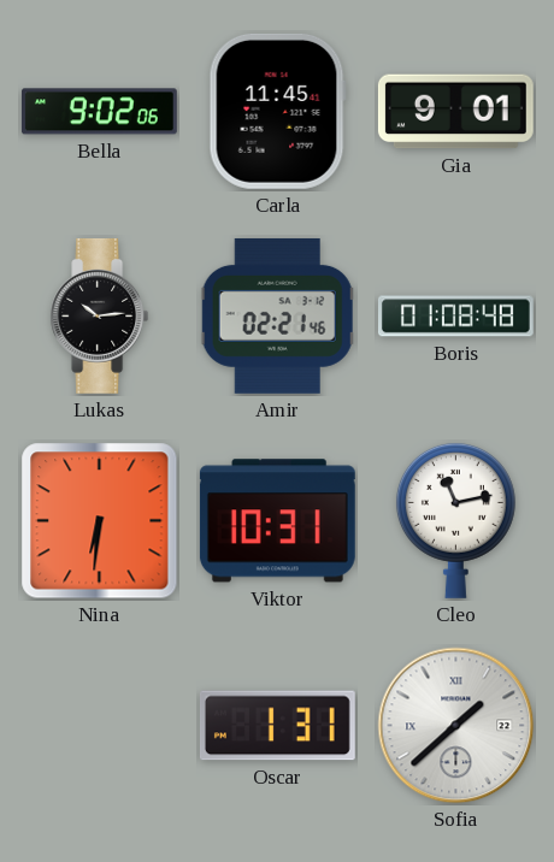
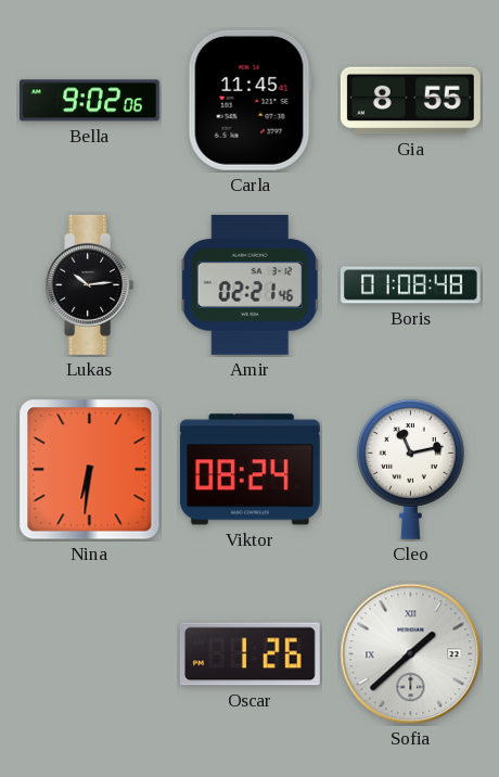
Gia: 9:01 -> 8:55 (410, 101)
Viktor: 10:31 -> 08:24 (250, 470)
Oscar: 1:31 -> 1:26 (250, 654)
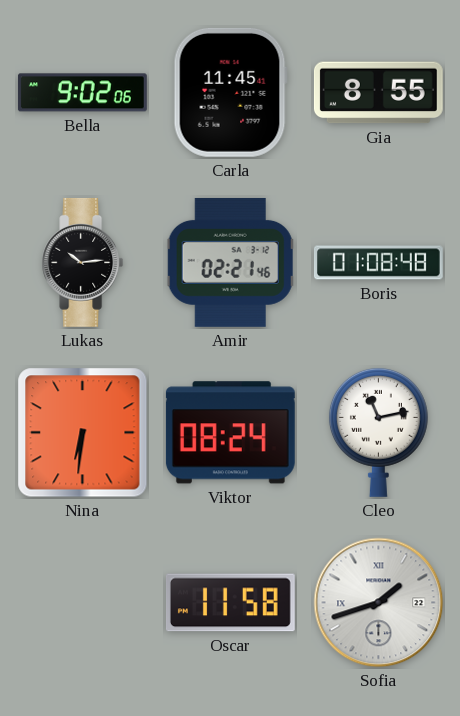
Oscar: 1:26 -> 11:58 (230, 603)
Sofia: 1:38 -> 1:42 (379, 603)
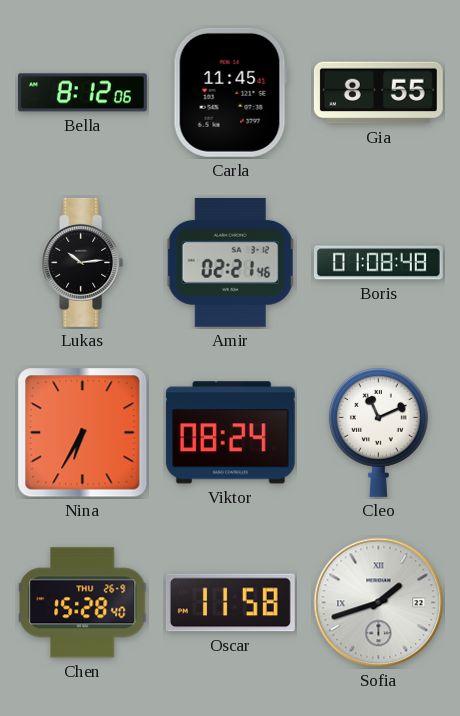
Bella: 9:02 -> 8:12 (82, 93)
Nina: 6:31 -> 6:35 (83, 433)
Cleo: 11:13 -> 11:11 (378, 432)
Chen: none -> 15:28 (82, 603)
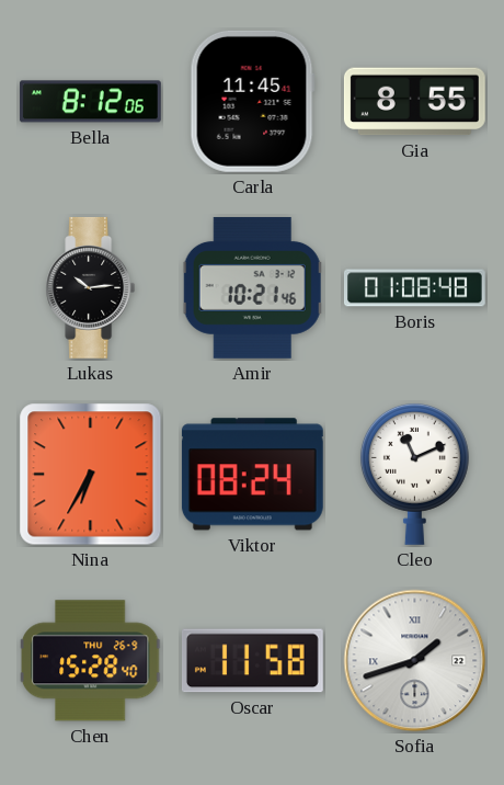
Amir: 02:21 -> 10:21 (253, 287)
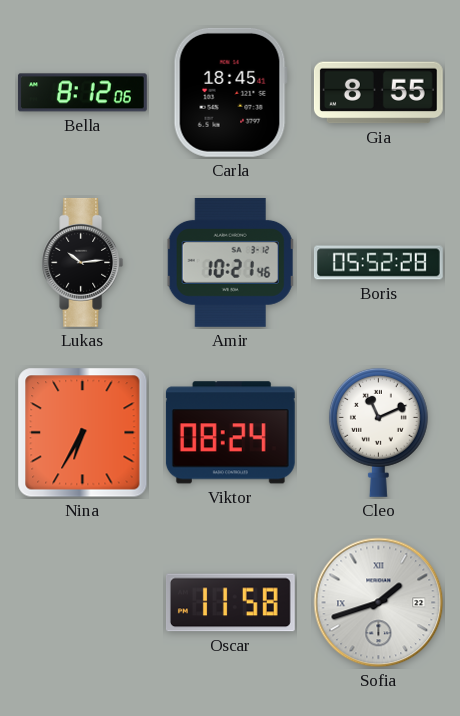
Carla: 11:45 -> 18:45 (230, 92)
Boris: 01:08 -> 05:52 (378, 263)
Chen: 15:28 -> none (90, 661)
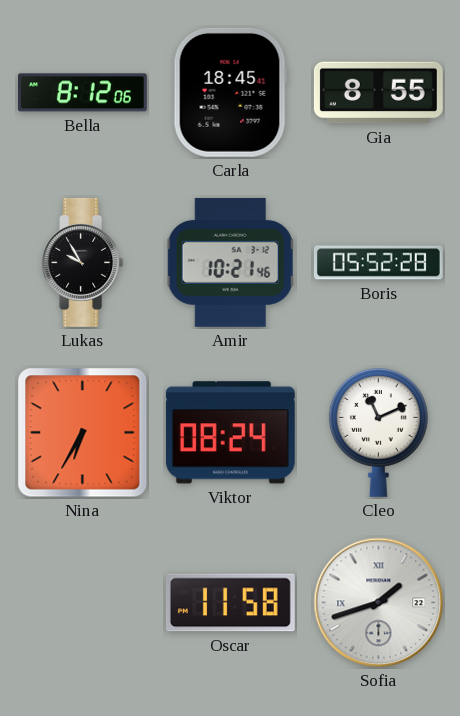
Lukas: 10:14 -> 9:55 (83, 262)
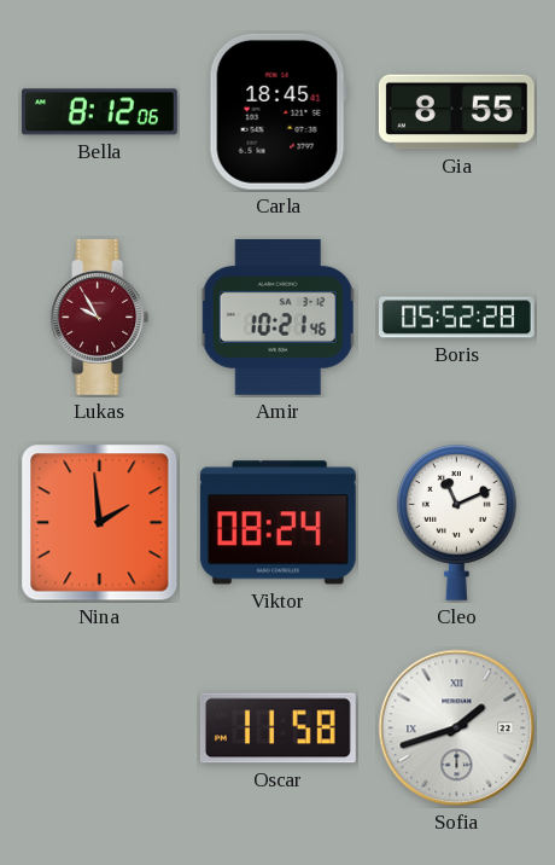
Lukas dial: black -> burgundy (100, 317)
Nina: 6:35 -> 1:59 (100, 523)
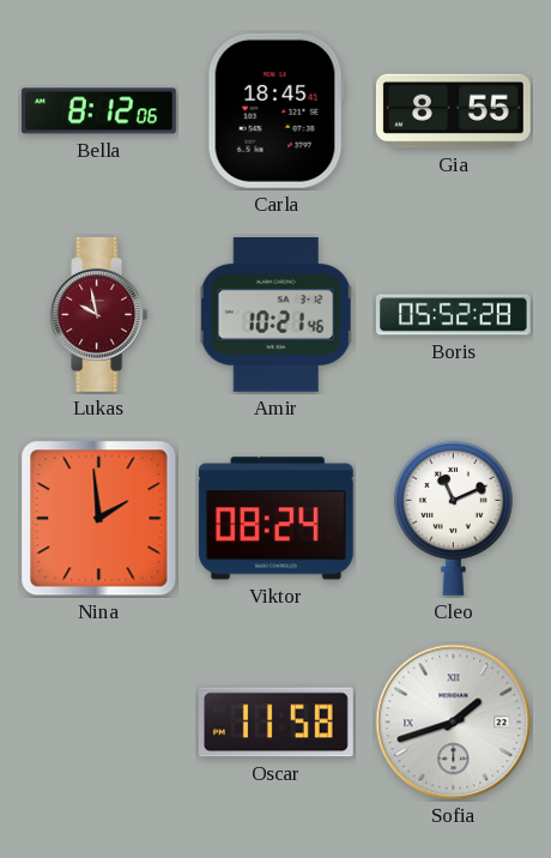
Lukas: 9:55 -> 9:58 (99, 314)
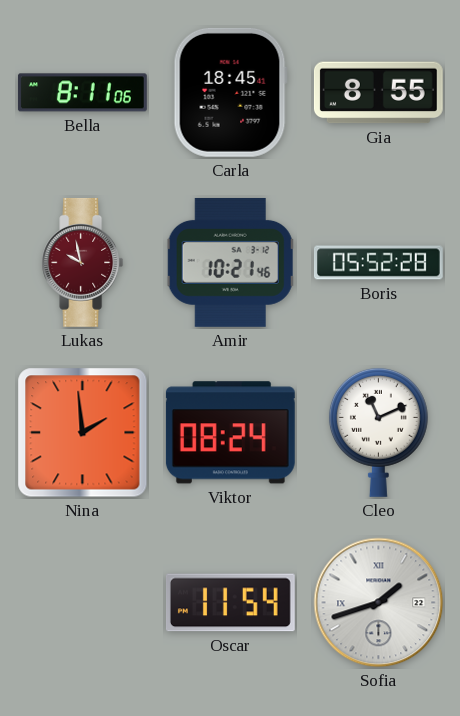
Bella: 8:12 -> 8:11 (82, 93)
Oscar: 11:58 -> 11:54 (230, 603)
